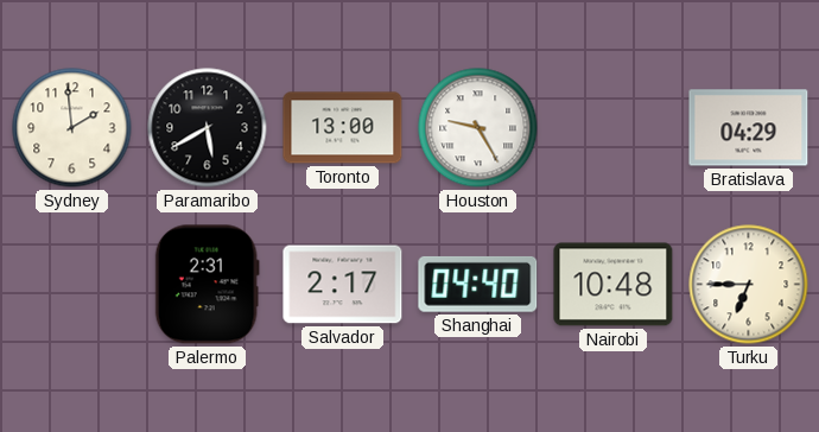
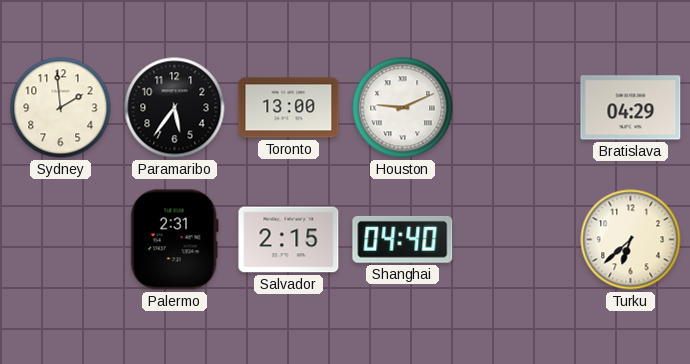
Paramaribo: 5:40 -> 5:36 (175, 108)
Houston: 9:25 -> 9:11 (403, 108)
Salvador: 2:17 -> 2:15 (289, 240)
Nairobi: 10:48 -> none (614, 285)
Turku: 6:45 -> 6:38 (631, 240)
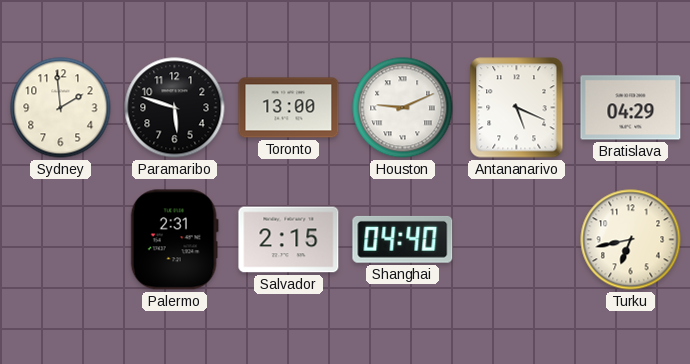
Paramaribo: 5:36 -> 5:48 (175, 108)
Antananarivo: none -> 5:19 (517, 108)
Turku: 6:38 -> 6:43 (631, 240)
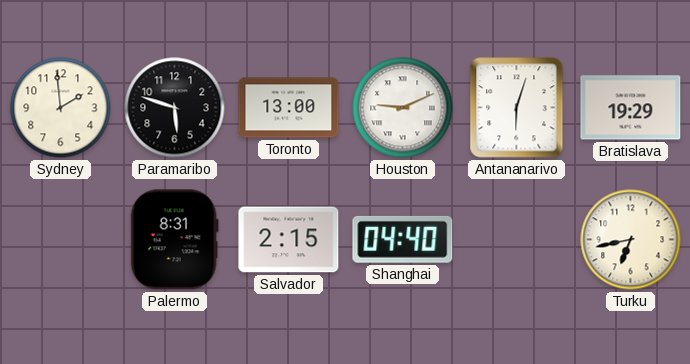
Antananarivo: 5:19 -> 6:03 (517, 108)
Bratislava: 04:29 -> 19:29 (631, 108)
Palermo: 2:31 -> 8:31 (174, 240)
